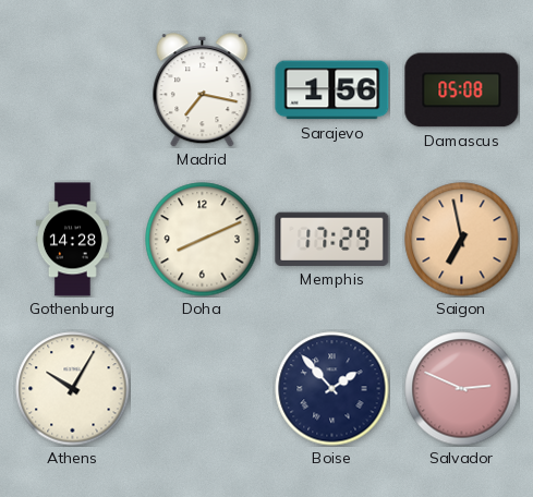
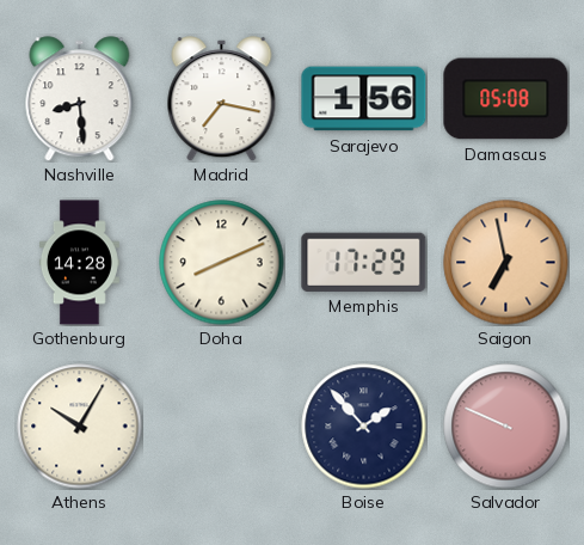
Nashville: none -> 8:29 (80, 99)
Salvador: 2:49 -> 9:49 (506, 427)
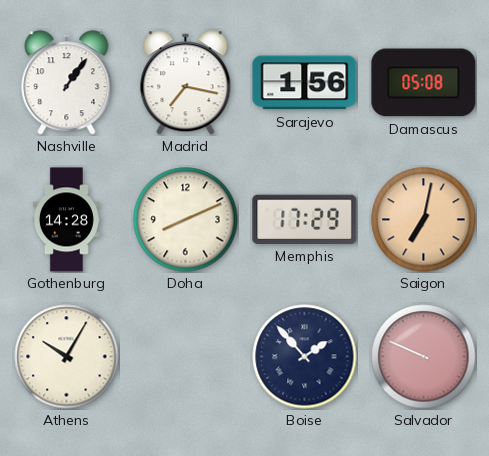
Nashville: 8:29 -> 1:06 (67, 83)
Saigon: 6:58 -> 7:02 (424, 220)
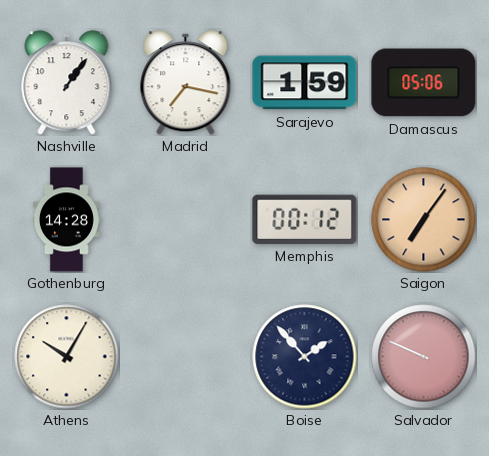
Sarajevo: 1:56 -> 1:59 (305, 83)
Damascus: 05:08 -> 05:06 (424, 83)
Doha: 8:11 -> none (186, 220)
Memphis: 17:29 -> 00:12 (305, 219)
Saigon: 7:02 -> 7:06 (424, 220)
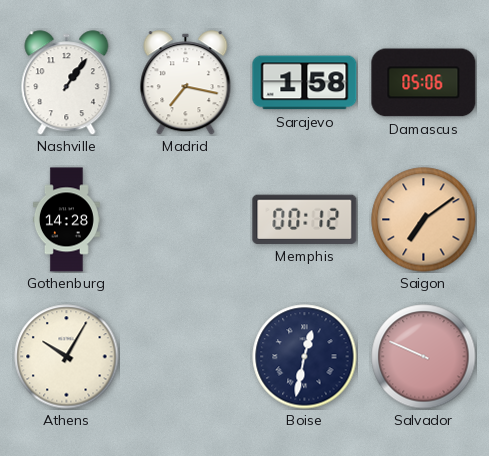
Sarajevo: 1:59 -> 1:58 (305, 83)
Saigon: 7:06 -> 7:09 (424, 220)
Boise: 1:53 -> 12:32 (305, 357)
